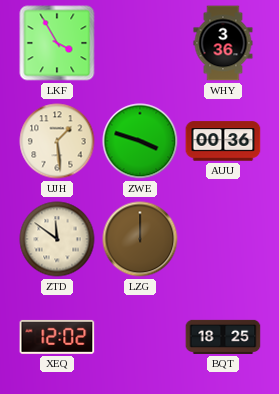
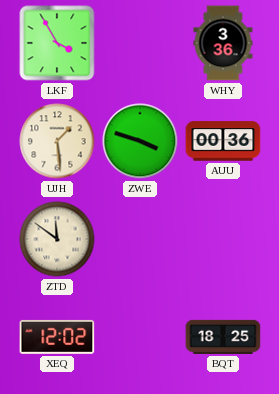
LZG: 12:00 -> none (140, 239)
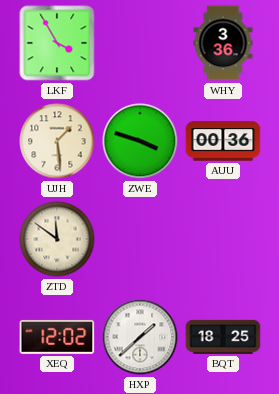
HXP: none -> 1:38 (140, 337)
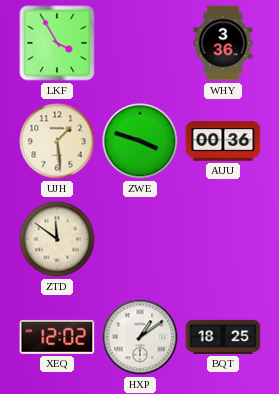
HXP: 1:38 -> 1:09 (140, 337)
